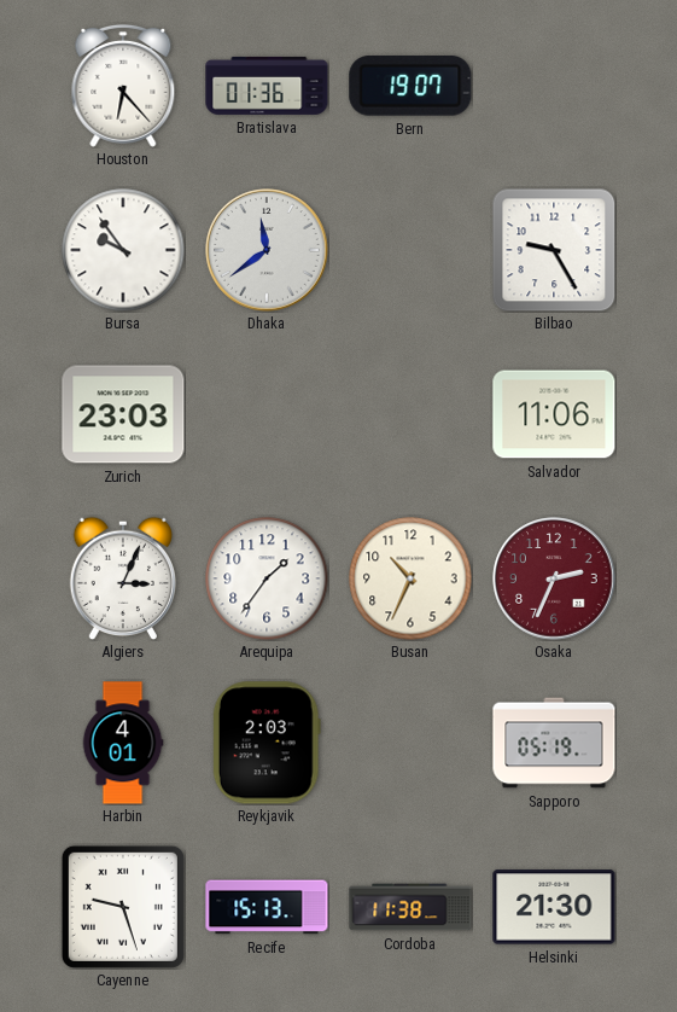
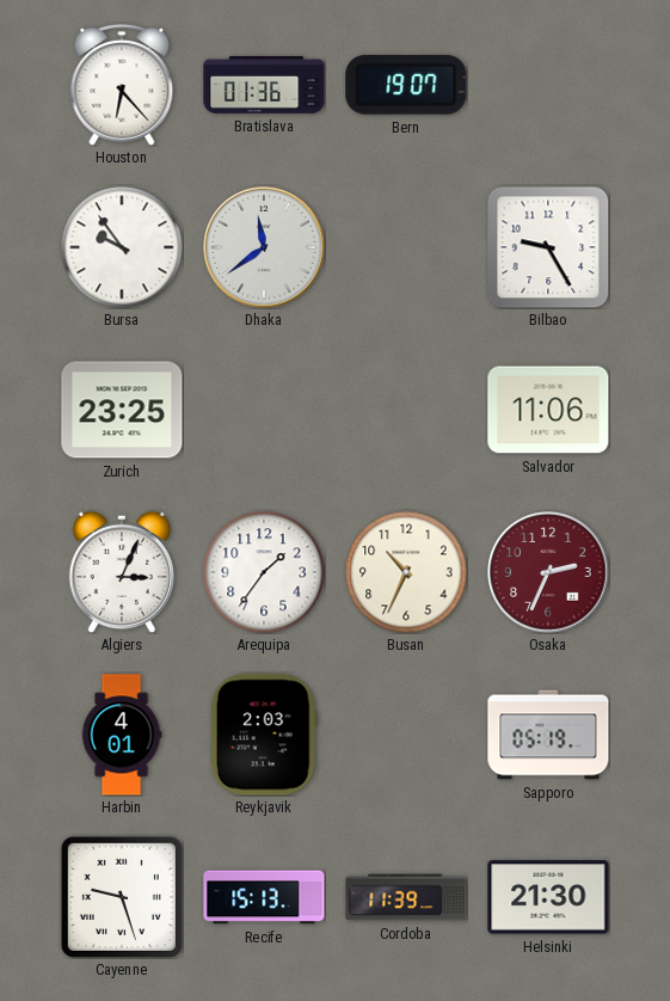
Zurich: 23:03 -> 23:25 (122, 410)
Cordoba: 11:38 -> 11:39 (406, 897)
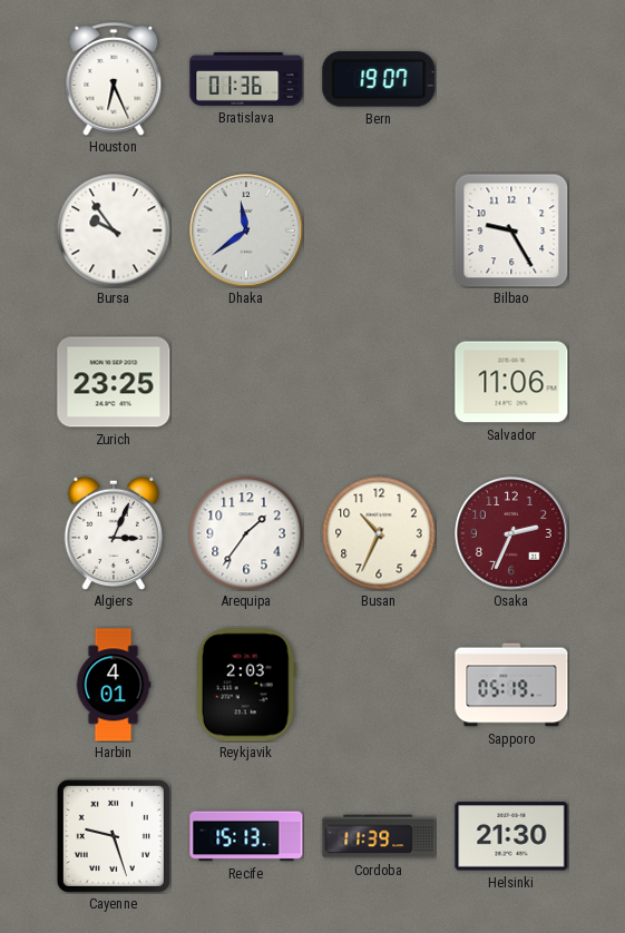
Houston: 6:23 -> 6:26 (114, 79)
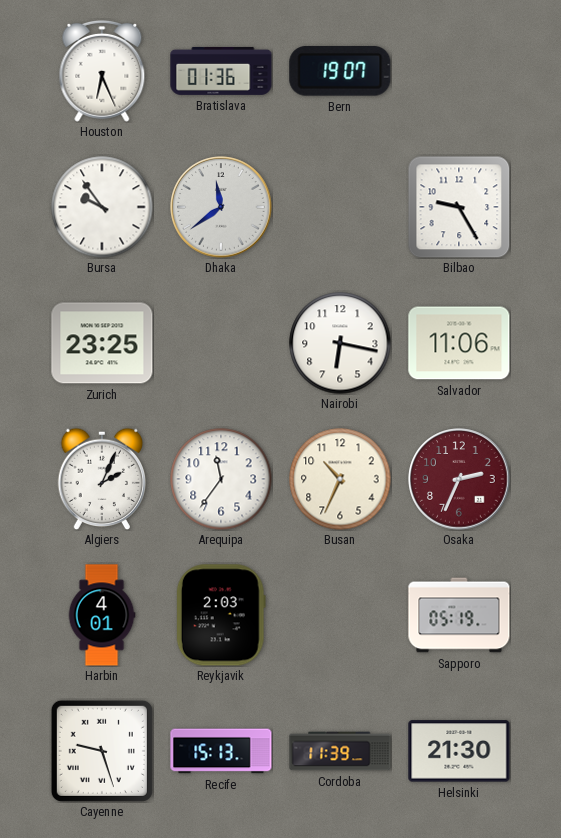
Nairobi: none -> 6:17 (340, 343)
Algiers: 3:04 -> 2:04 (101, 479)
Arequipa: 1:36 -> 11:36 (221, 479)
